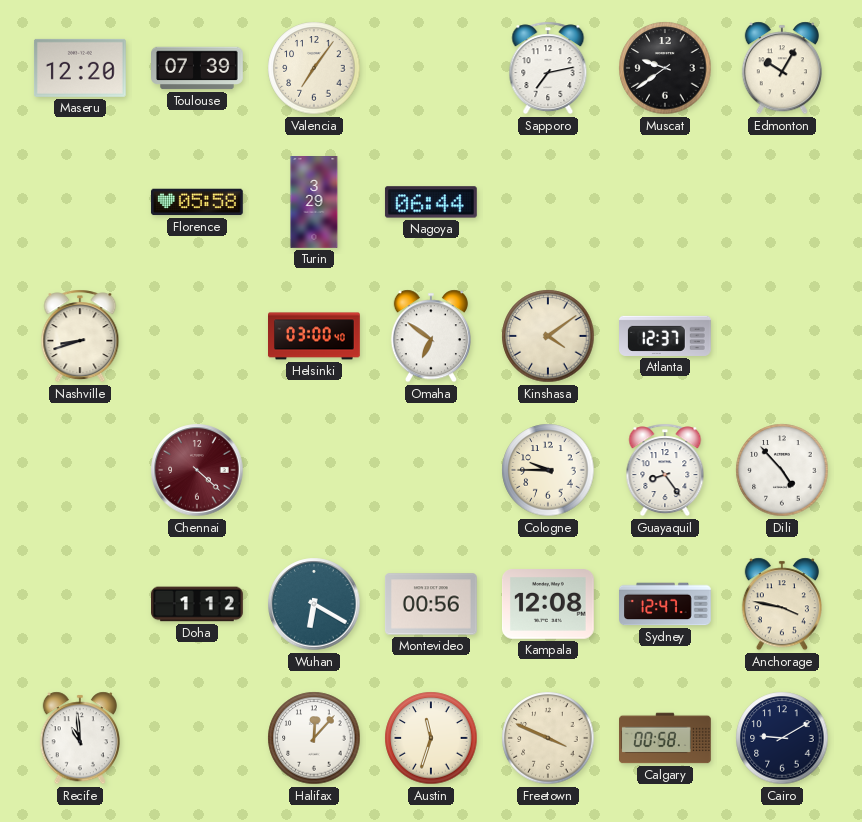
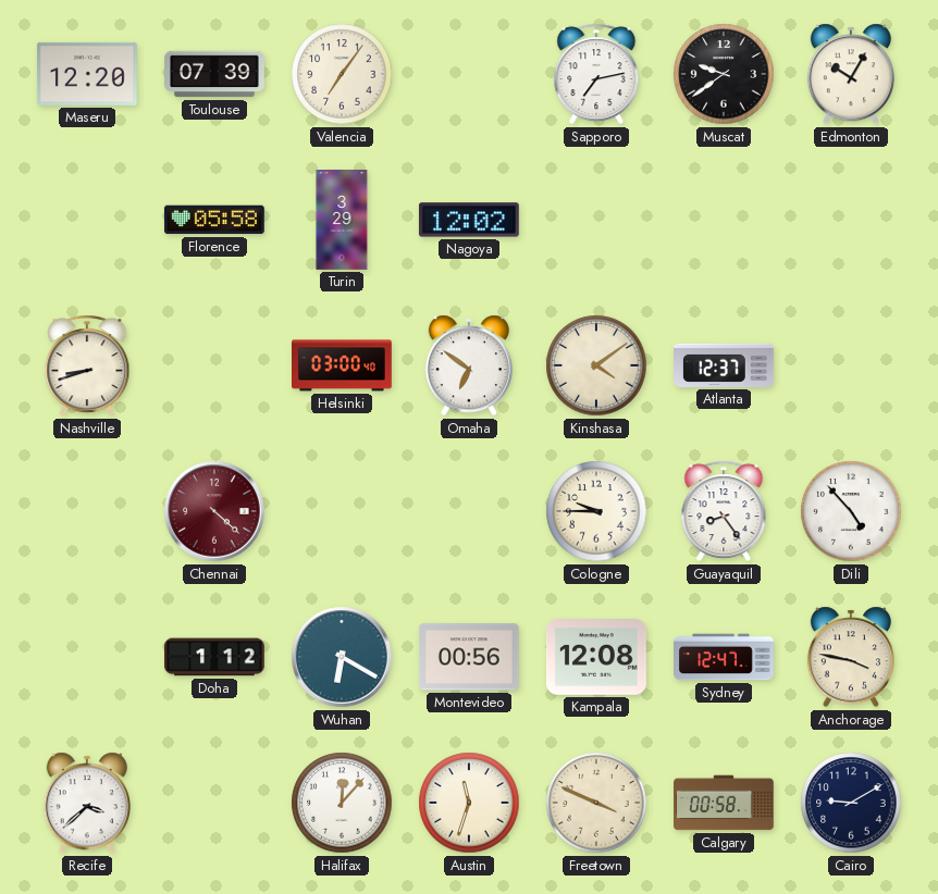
Nagoya: 06:44 -> 12:02 (469, 220)
Recife: 10:59 -> 3:38 (87, 803)
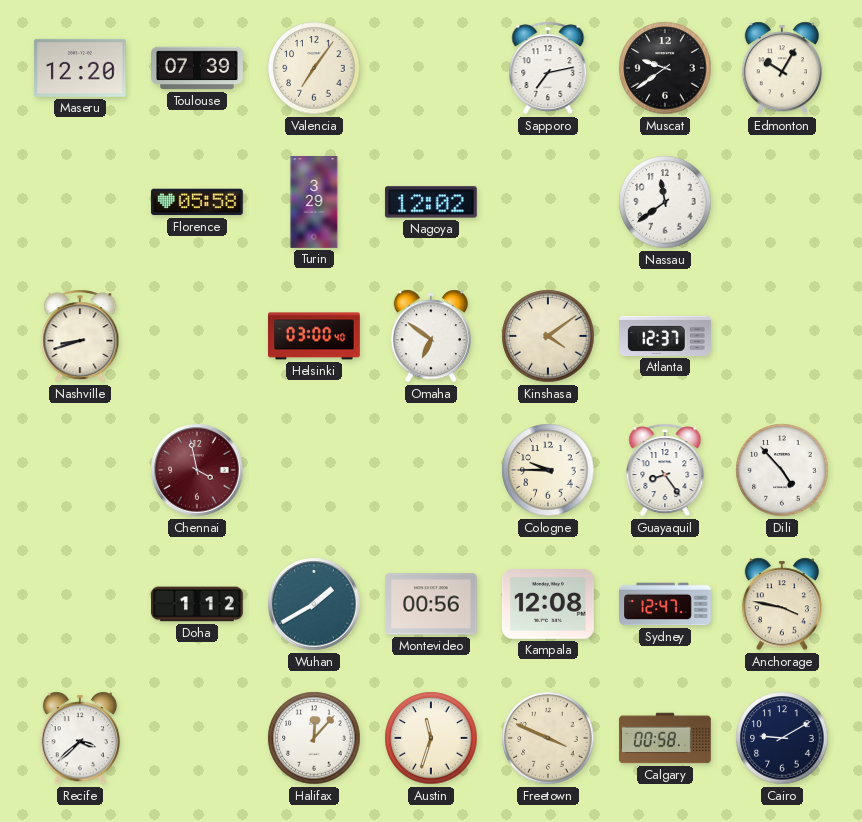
Nassau: none -> 11:39 (665, 202)
Chennai: 4:22 -> 3:58 (197, 470)
Wuhan: 6:20 -> 1:40 (314, 604)
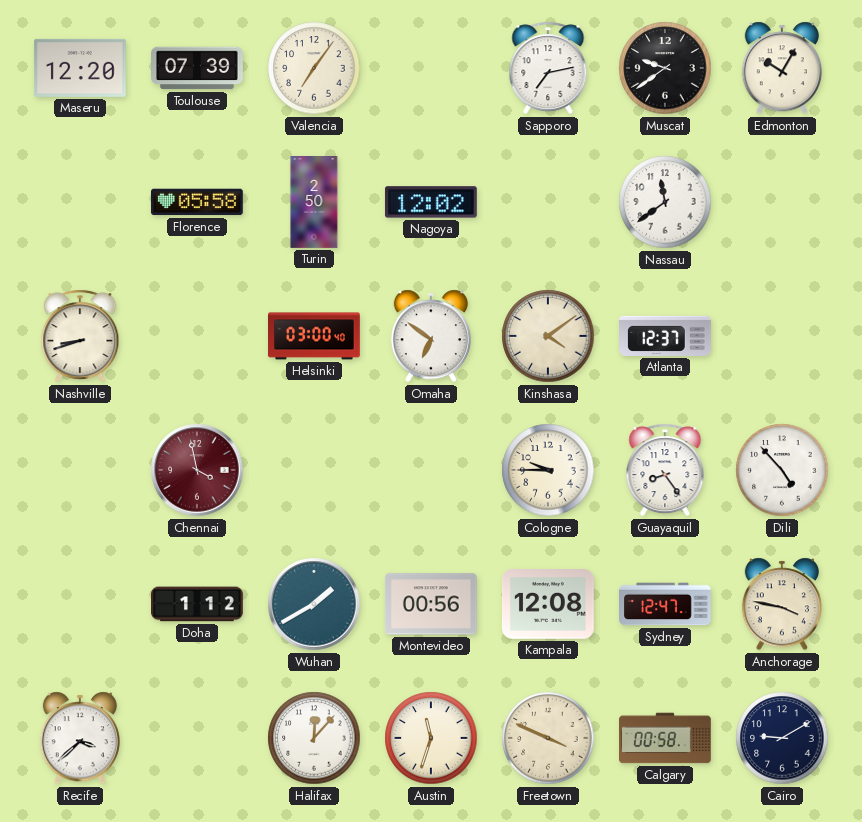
Turin: 3:29 -> 2:50 (314, 203)
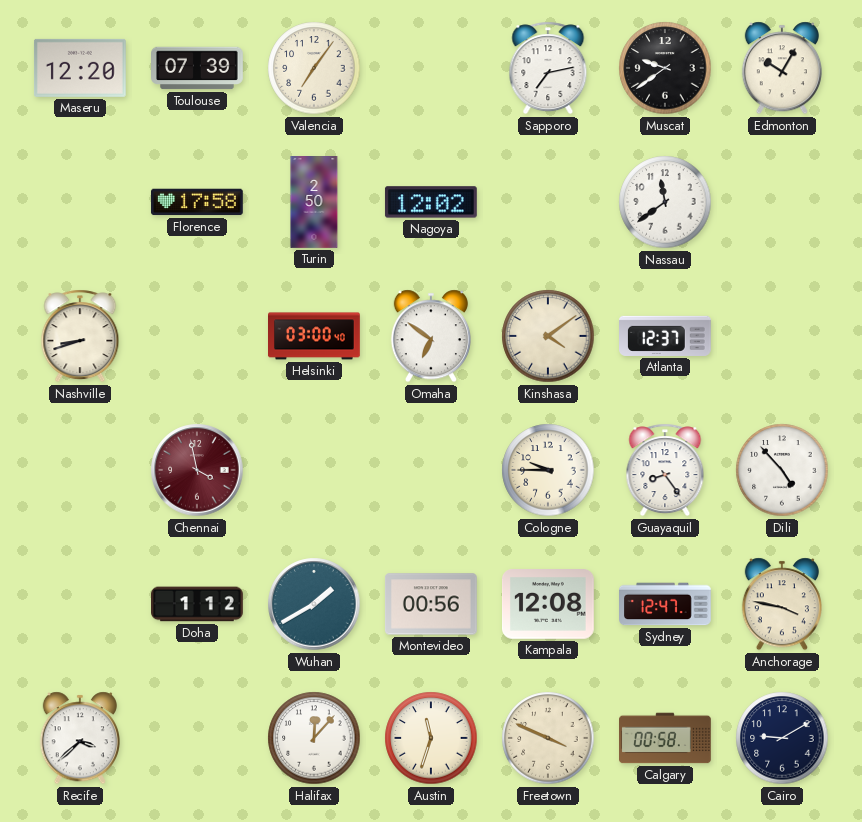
Florence: 05:58 -> 17:58 (197, 202)
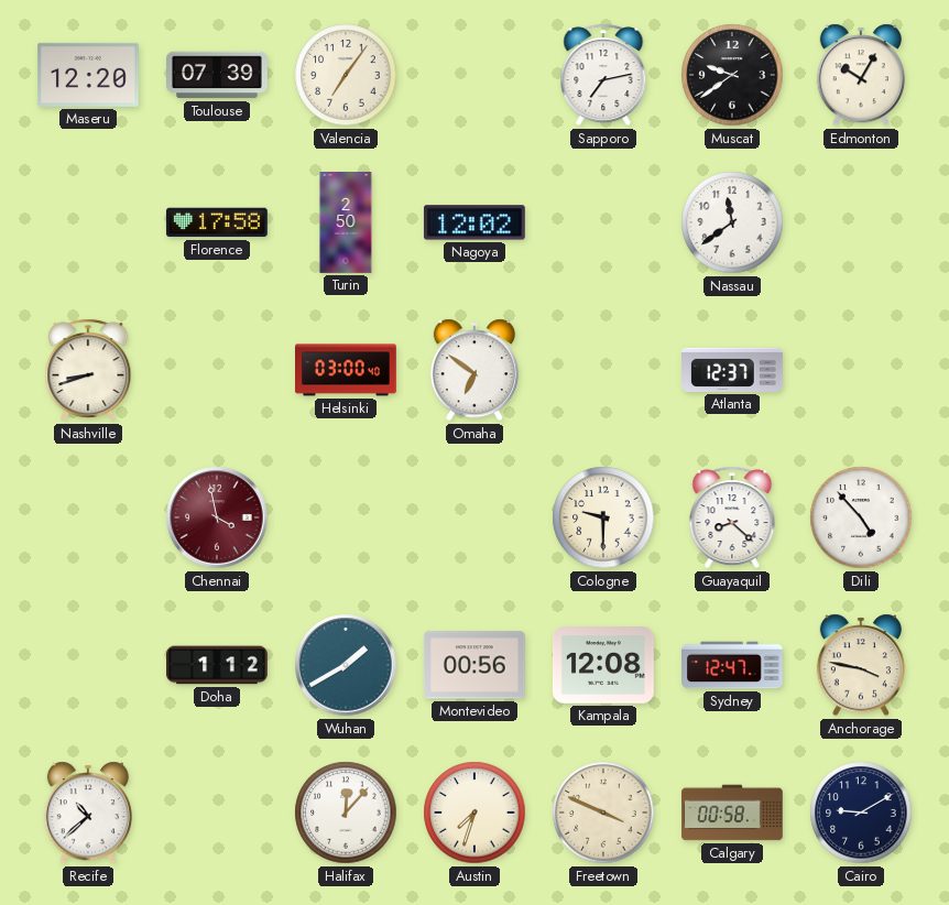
Kinshasa: 4:09 -> none (548, 336)
Cologne: 9:45 -> 9:30 (603, 517)
Guayaquil: 8:24 -> 8:22 (732, 517)
Recife: 3:38 -> 10:38 (88, 813)
Austin: 11:33 -> 7:33 (475, 813)
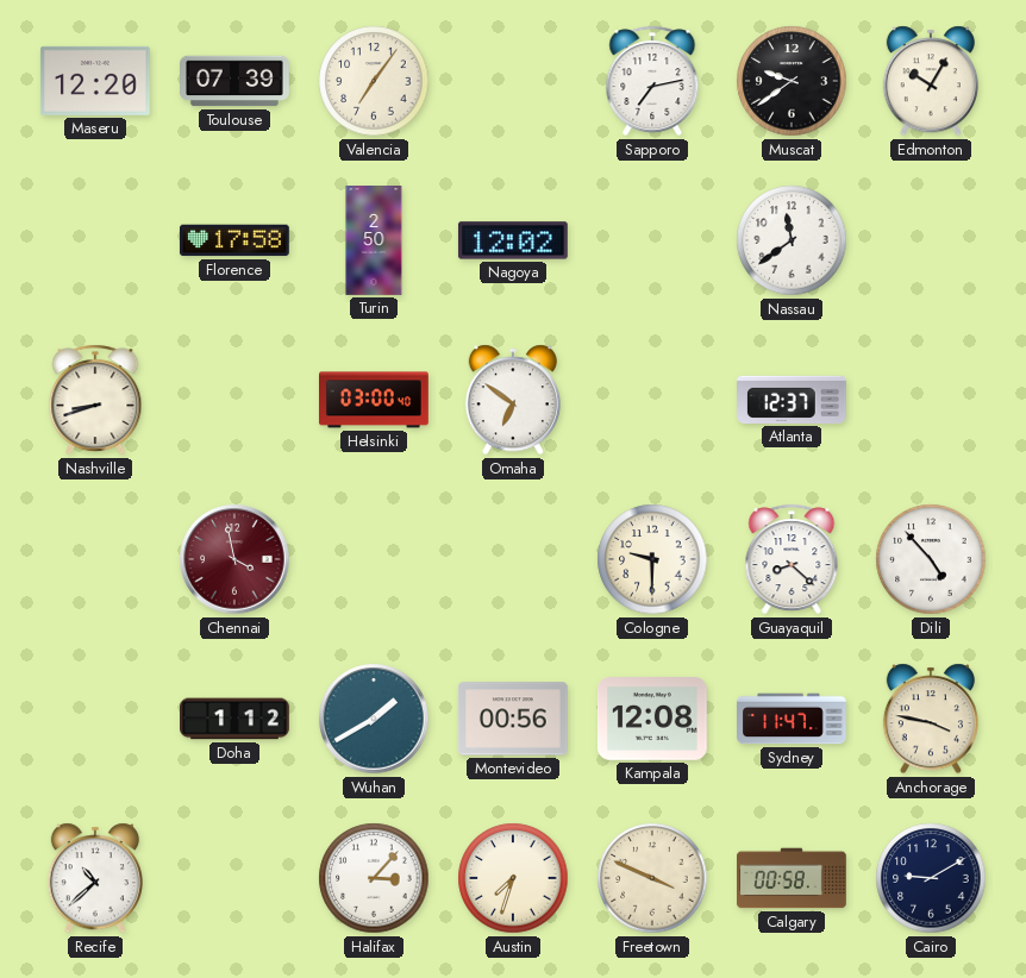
Sydney: 12:47 -> 11:47 (793, 719)
Halifax: 12:07 -> 3:07 (374, 878)
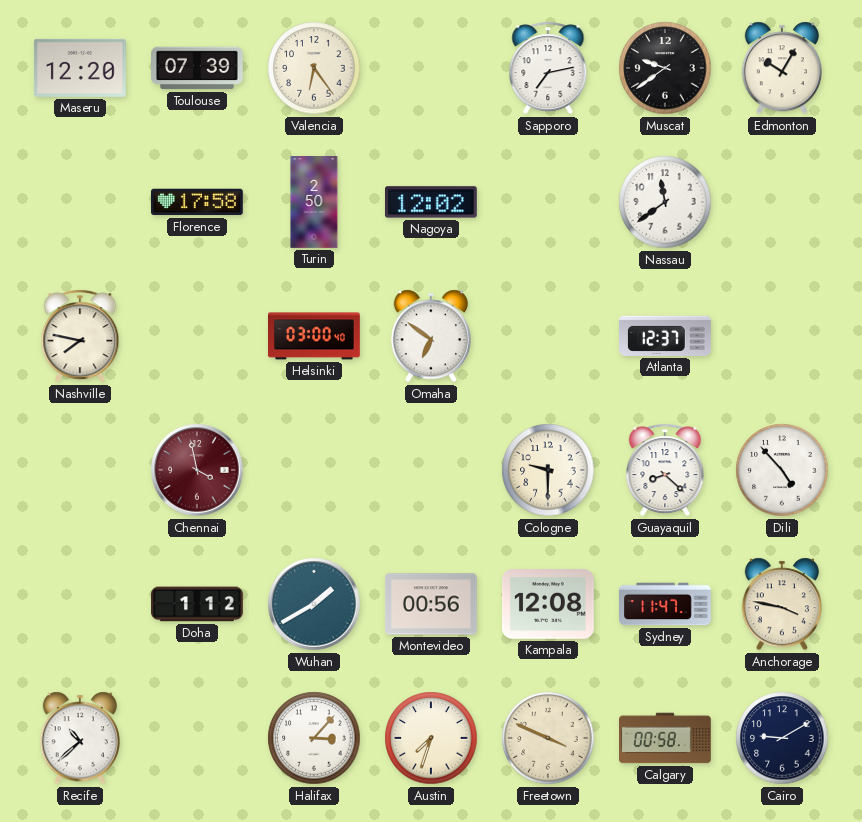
Valencia: 7:06 -> 6:24 (314, 68)
Nashville: 8:42 -> 7:47 (80, 336)
